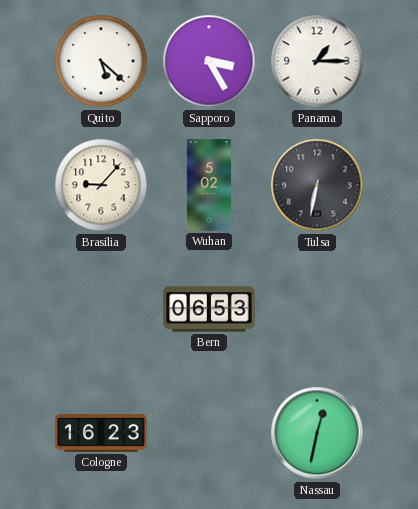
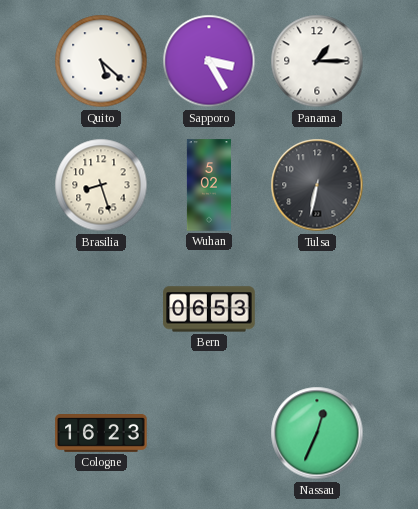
Brasilia: 9:07 -> 8:27 (101, 185)
Nassau: 12:32 -> 12:34 (317, 433)
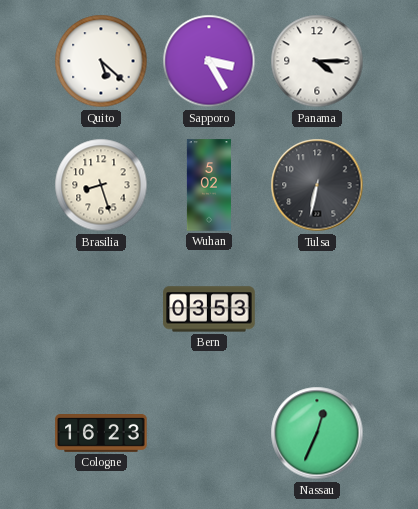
Panama: 1:15 -> 4:15 (317, 61)
Bern: 06:53 -> 03:53 (209, 309)
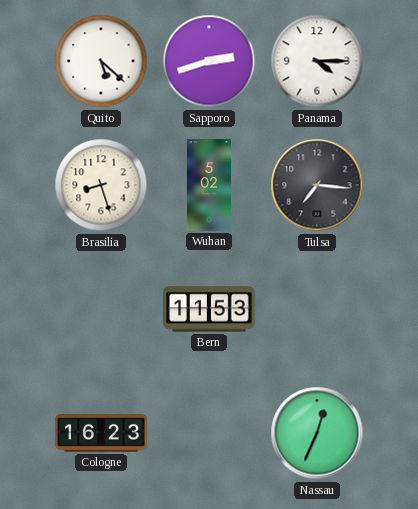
Sapporo: 3:25 -> 2:42 (209, 61)
Tulsa: 6:32 -> 7:16 (317, 185)
Bern: 03:53 -> 11:53 (209, 309)
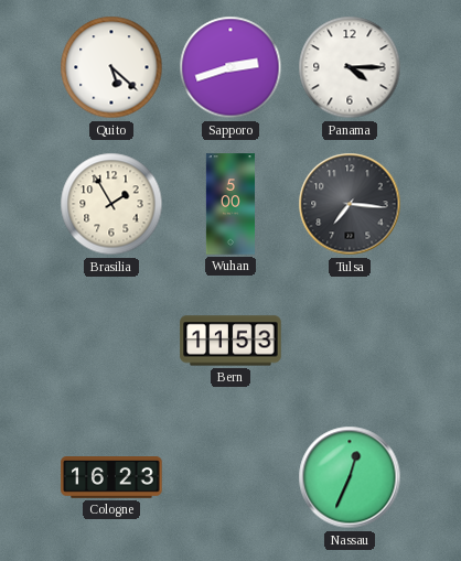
Brasilia: 8:27 -> 1:55 (111, 204)
Wuhan: 5:02 -> 5:00 (229, 204)
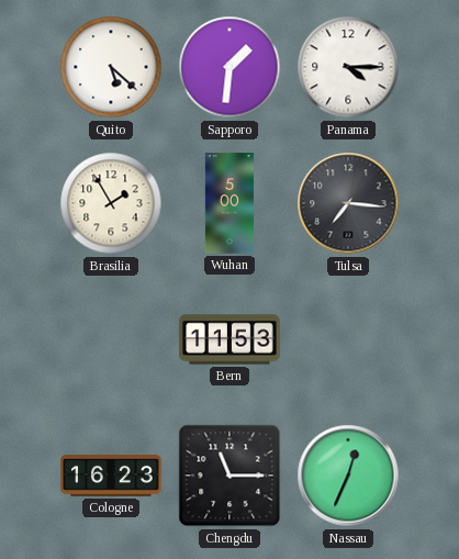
Sapporo: 2:42 -> 1:31 (229, 67)
Chengdu: none -> 11:15 (229, 476)
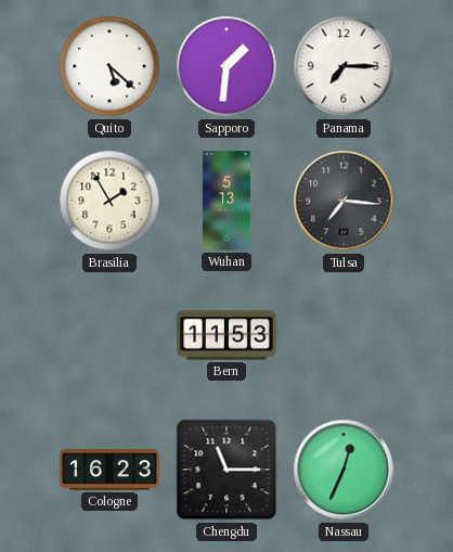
Panama: 4:15 -> 7:15 (344, 66)
Wuhan: 5:00 -> 5:13 (225, 201)
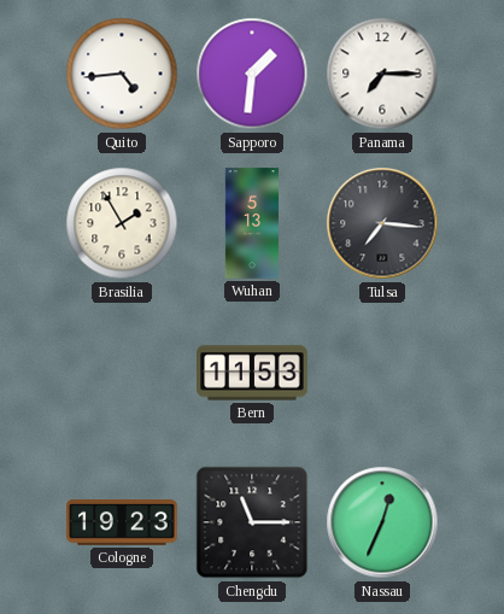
Quito: 5:22 -> 4:44 (122, 74)
Cologne: 16:23 -> 19:23 (122, 524)
